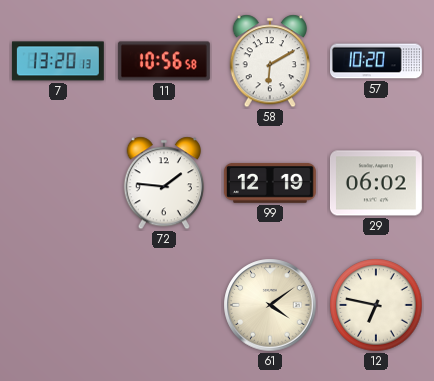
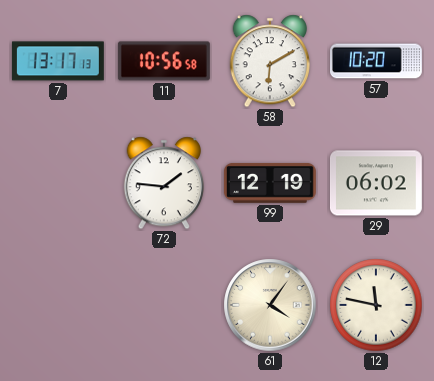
7: 13:20 -> 13:17 (58, 61)
61: 4:09 -> 4:06 (270, 305)
12: 6:47 -> 11:47 (376, 305)
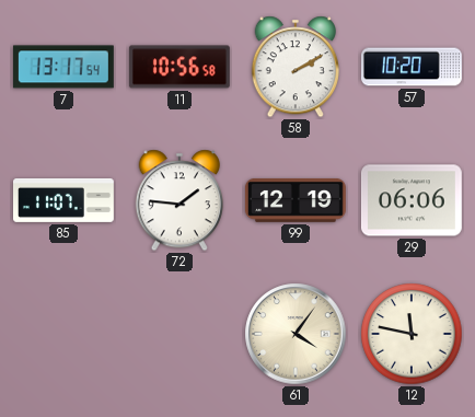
7: 13:17:13 -> 13:17:54 (63, 67)
58: 6:10 -> 2:10 (296, 67)
85: none -> 11:07 (65, 200)
29: 06:02 -> 06:06 (412, 200)
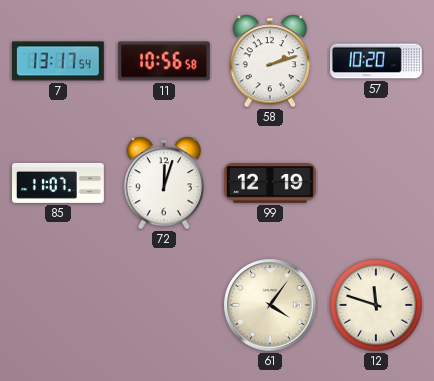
58: 2:10 -> 2:12 (270, 61)
72: 1:46 -> 12:03 (164, 183)
29: 06:06 -> none (412, 200)
12: 11:47 -> 11:48 (376, 305)
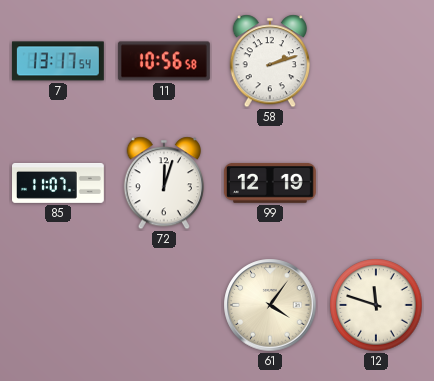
57: 10:20 -> none (377, 61)
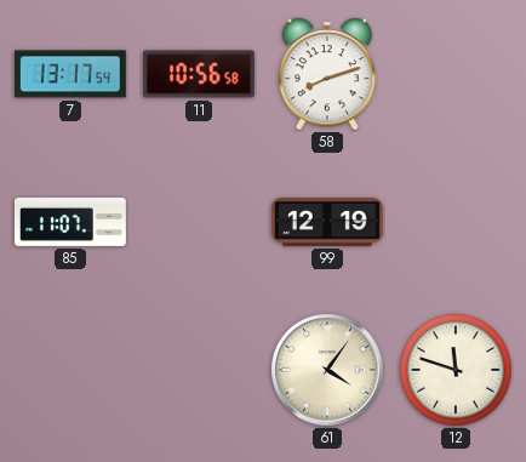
58: 2:12 -> 8:12 (327, 74)
72: 12:03 -> none (164, 183)
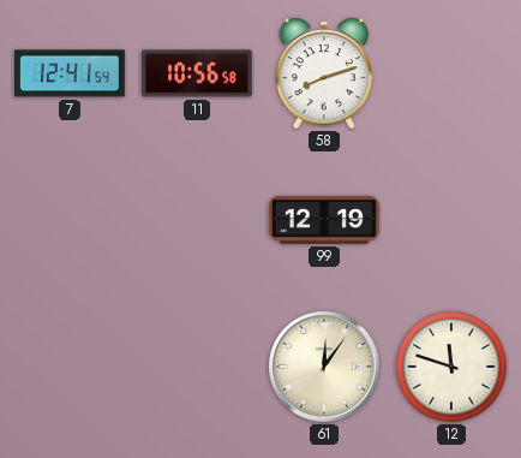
7: 13:17 -> 12:41 (70, 73)
85: 11:07 -> none (72, 222)
61: 4:06 -> 12:06 (324, 367)
